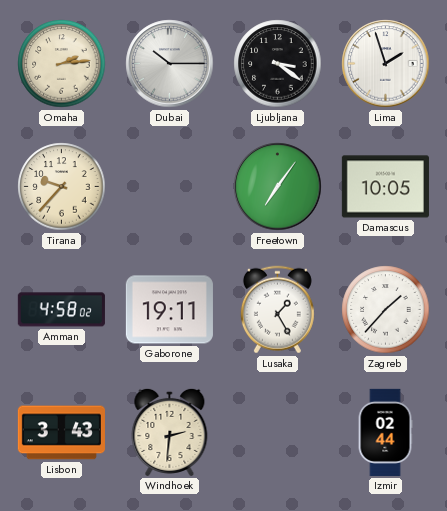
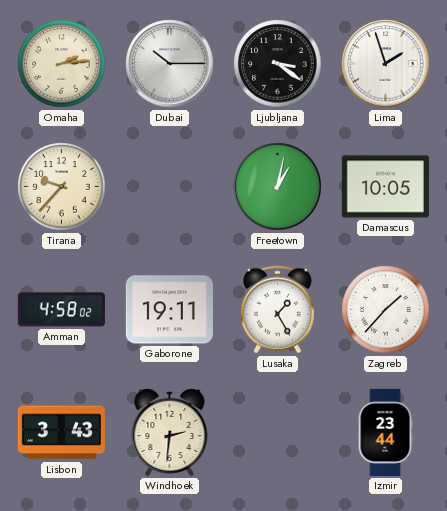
Freetown: 7:06 -> 1:02 (278, 187)
Izmir: 02:44 -> 23:44 (385, 432)
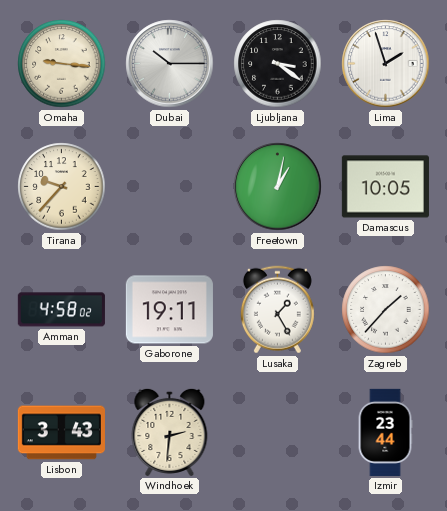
Omaha: 2:14 -> 9:16 (62, 64)
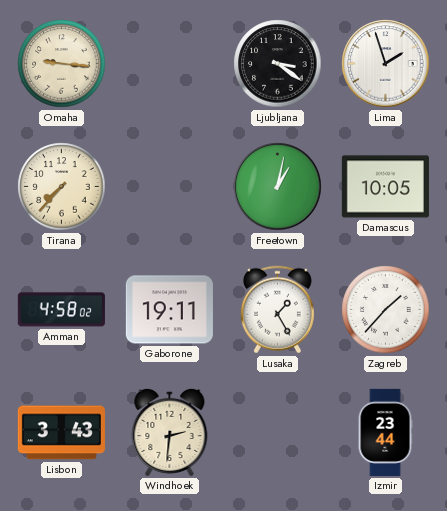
Dubai: 10:15 -> none (170, 64)
Tirana: 9:37 -> 7:37 (62, 187)
